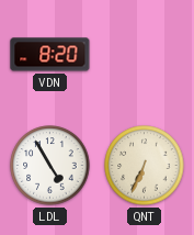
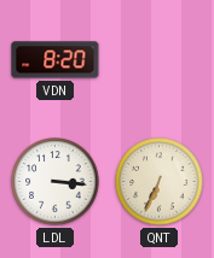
LDL: 4:55 -> 3:16 (56, 182)
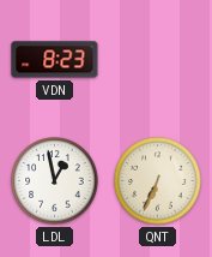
VDN: 8:20 -> 8:23 (55, 60)
LDL: 3:16 -> 12:58 (55, 181)
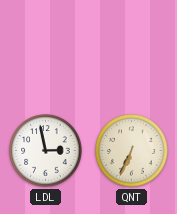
VDN: 8:23 -> none (55, 60)
LDL: 12:58 -> 2:58 (46, 151)
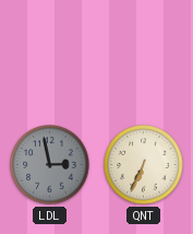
LDL dial: white -> grey (50, 165)
